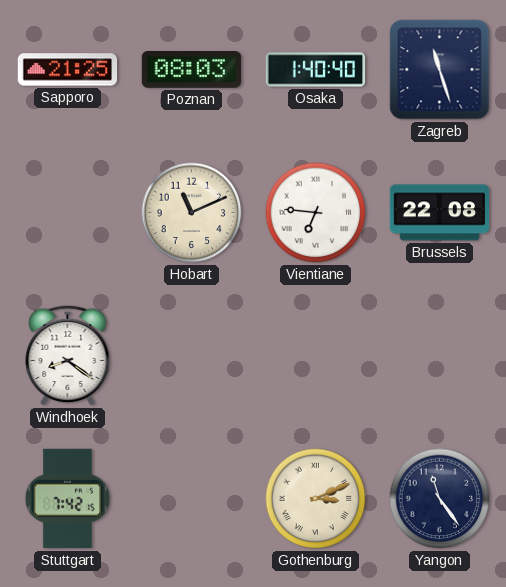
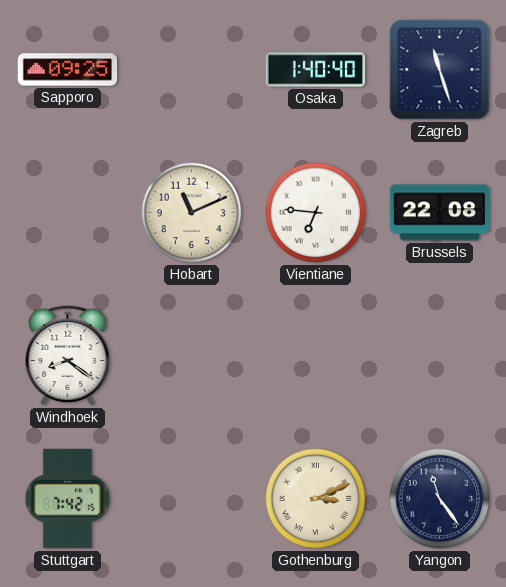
Sapporo: 21:25 -> 09:25 (68, 70)
Poznan: 08:03 -> none (191, 70)
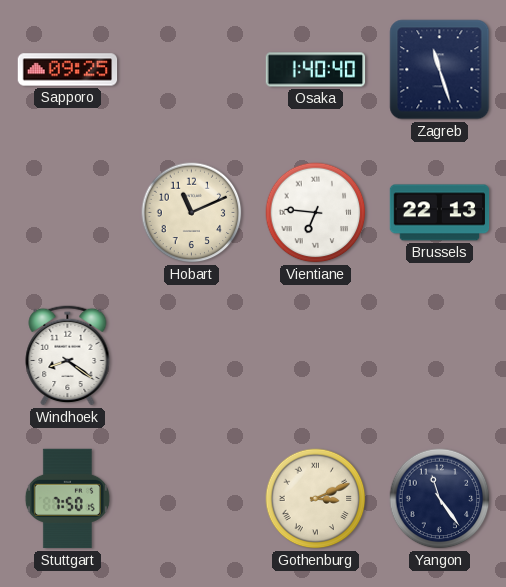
Brussels: 22:08 -> 22:13 (440, 213)
Stuttgart: 7:42 -> 7:50 (67, 499)
